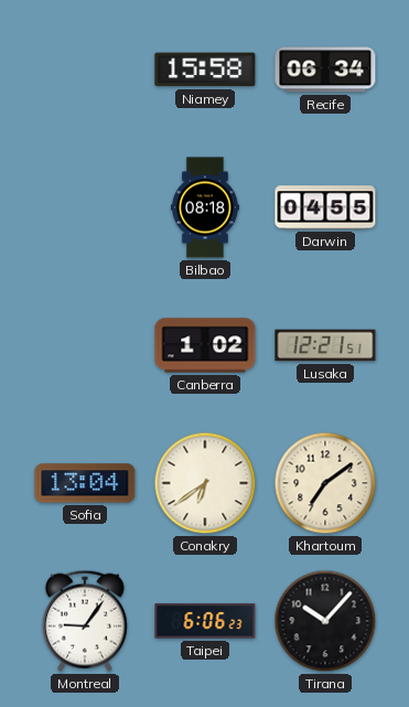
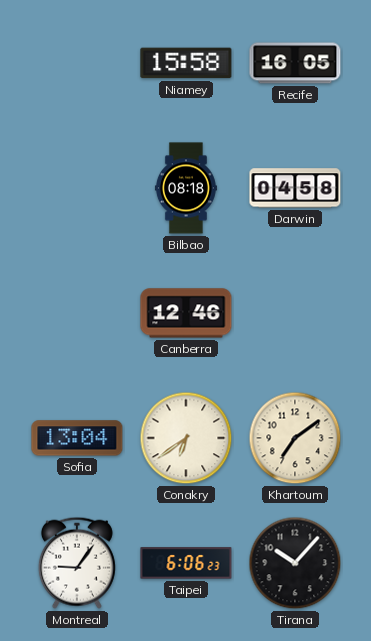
Recife: 06:34 -> 16:05 (295, 63)
Darwin: 04:55 -> 04:58 (295, 188)
Canberra: 1:02 -> 12:46 (186, 313)
Lusaka: 12:21 -> none (325, 345)
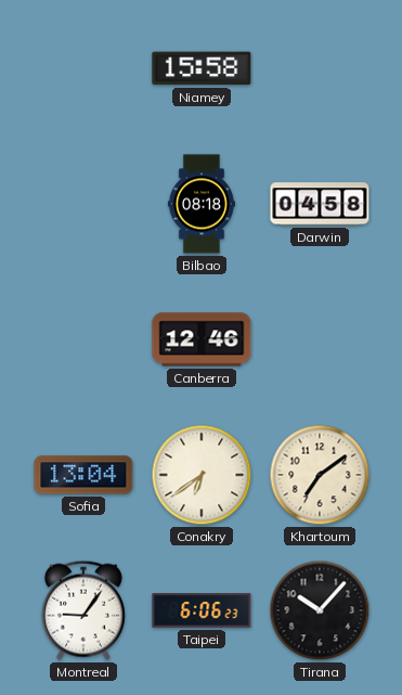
Recife: 16:05 -> none (295, 63)
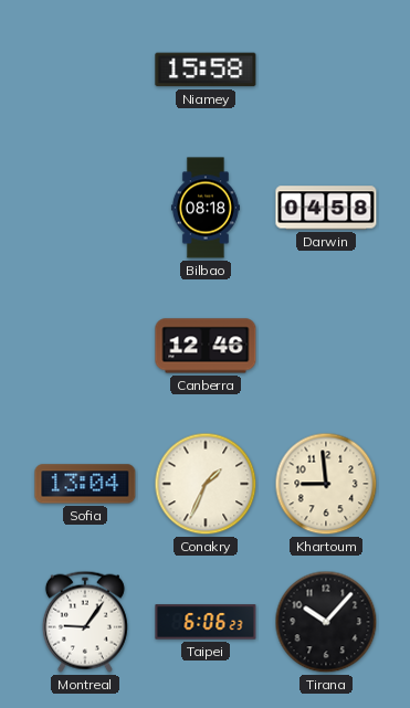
Conakry: 6:39 -> 1:34 (206, 484)
Khartoum: 7:09 -> 8:59 (326, 484)
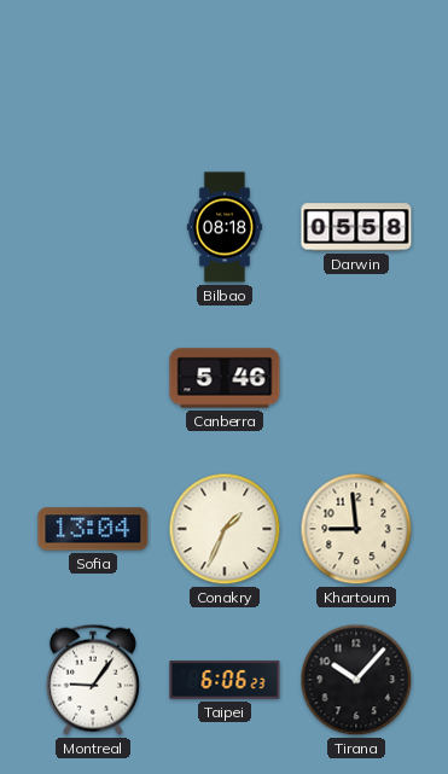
Niamey: 15:58 -> none (206, 70)
Darwin: 04:58 -> 05:58 (356, 227)
Canberra: 12:46 -> 5:46 (225, 378)
